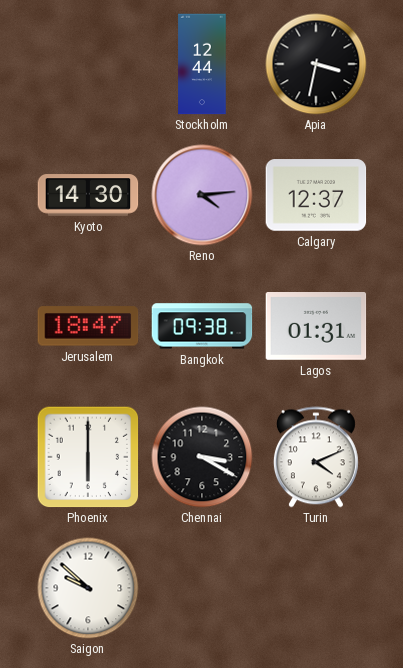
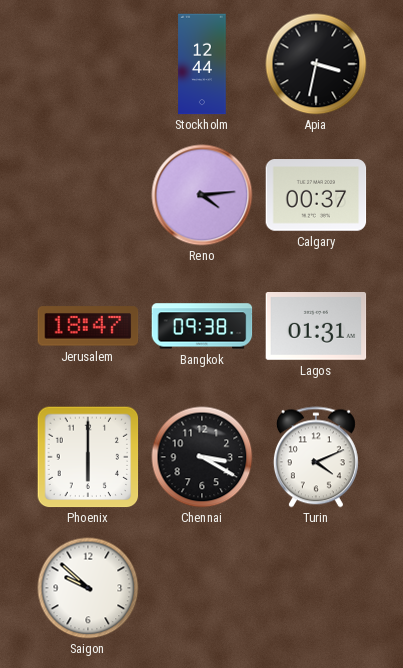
Kyoto: 14:30 -> none (88, 195)
Calgary: 12:37 -> 00:37 (316, 195)
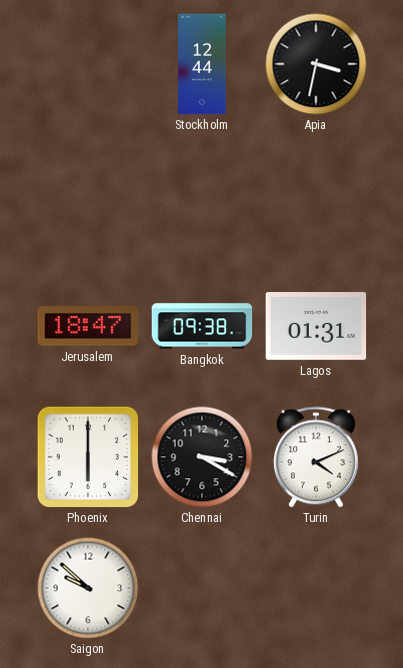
Reno: 4:14 -> none (202, 195)
Calgary: 00:37 -> none (316, 195)
